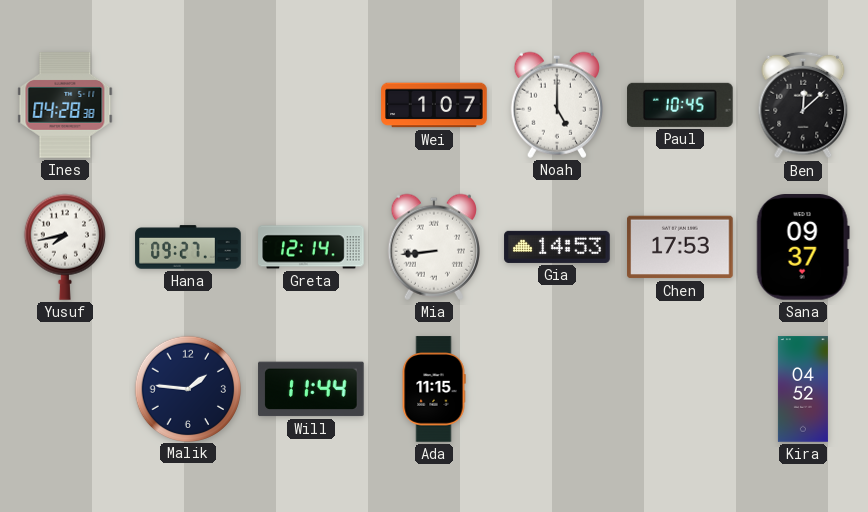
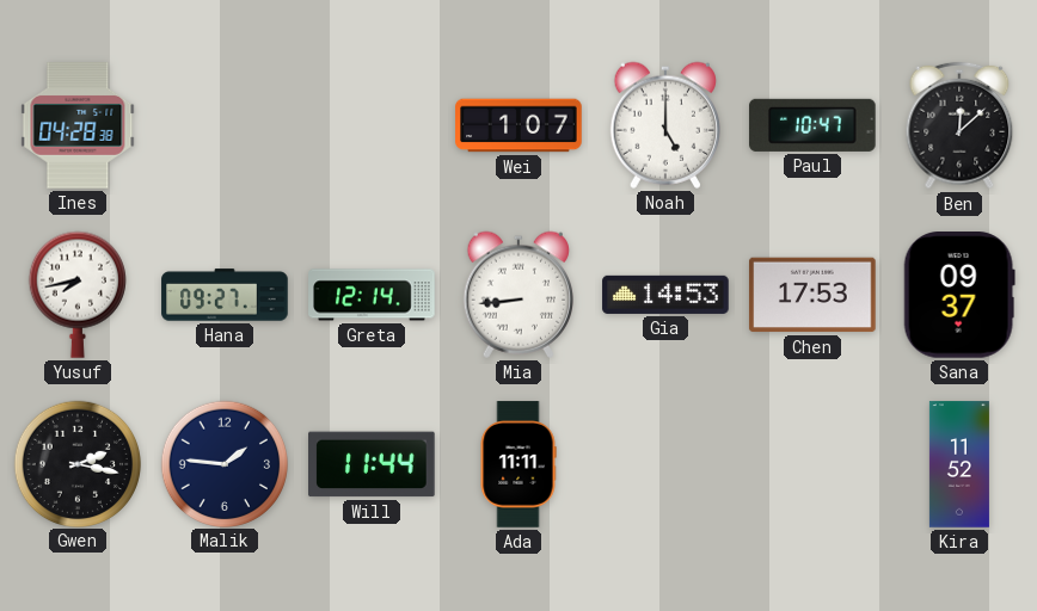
Paul: 10:45 -> 10:47 (812, 125)
Gwen: none -> 2:17 (76, 463)
Ada: 11:15 -> 11:11 (518, 464)
Kira: 04:52 -> 11:52 (959, 464)
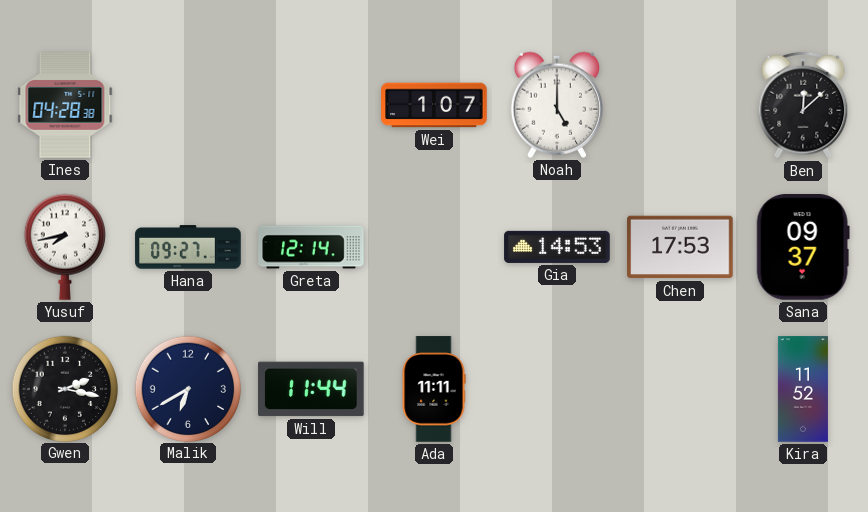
Paul: 10:47 -> none (812, 125)
Mia: 8:44 -> none (517, 295)
Malik: 1:46 -> 6:40 (187, 388)
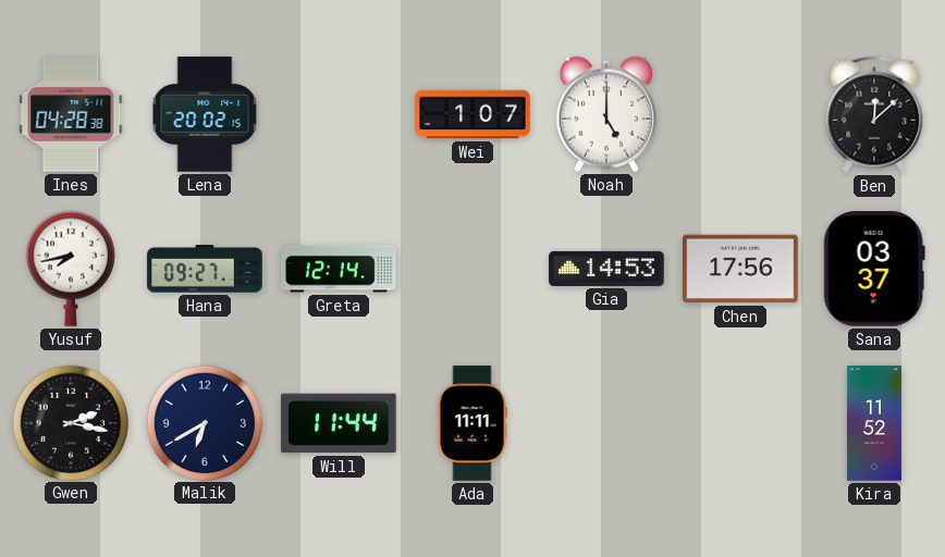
Lena: none -> 20:02 (205, 114)
Chen: 17:53 -> 17:56 (740, 269)
Sana: 09:37 -> 03:37 (874, 270)
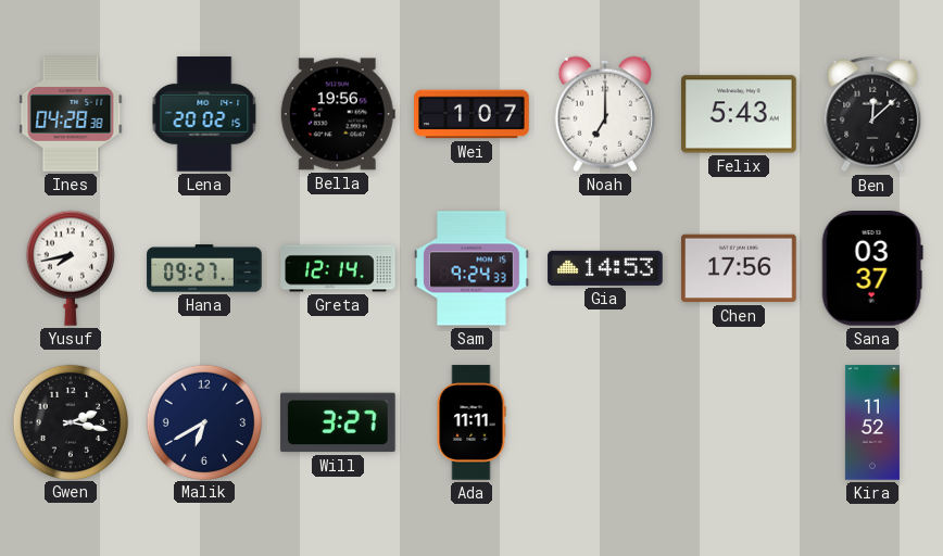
Bella: none -> 19:56 (338, 114)
Noah: 5:00 -> 7:00 (604, 114)
Felix: none -> 5:43 (739, 114)
Sam: none -> 9:24 (471, 268)
Will: 11:44 -> 3:27 (338, 422)
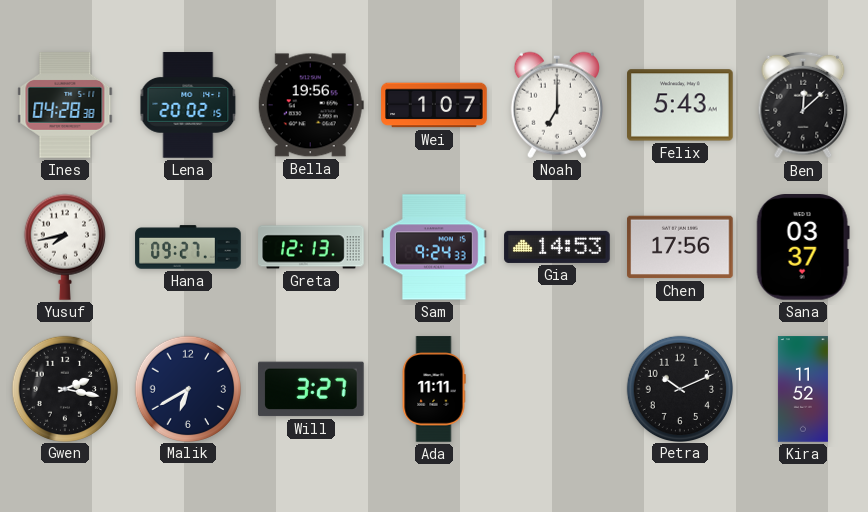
Greta: 12:14 -> 12:13 (311, 247)
Petra: none -> 10:11 (679, 388)
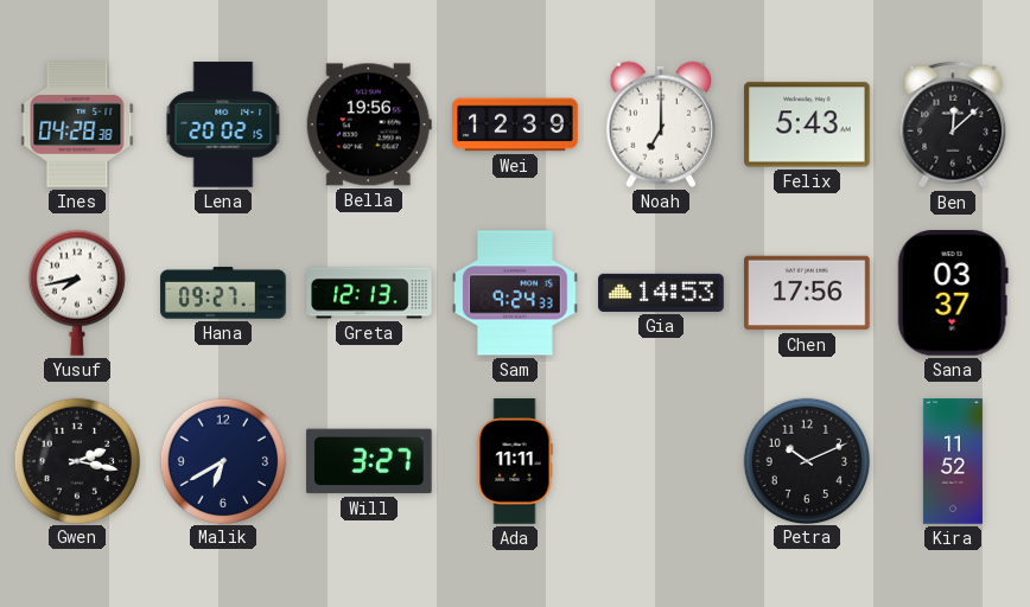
Wei: 1:07 -> 12:39 (515, 124)
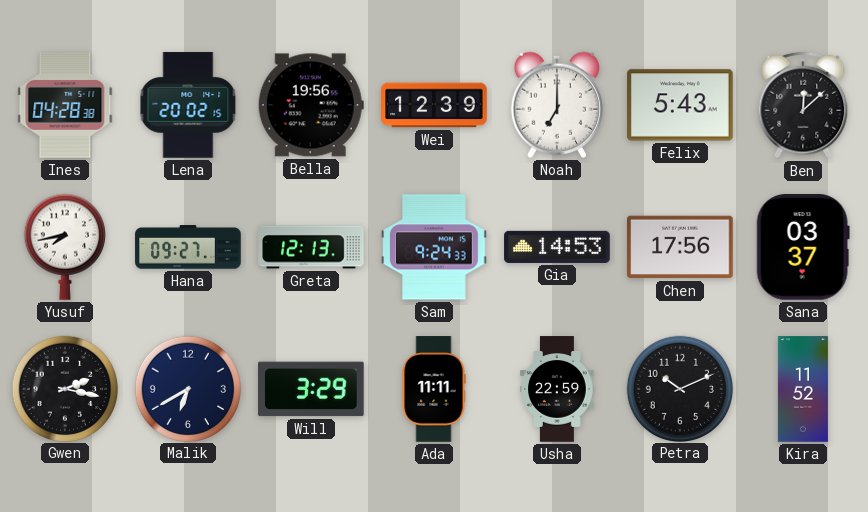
Will: 3:27 -> 3:29 (311, 389)
Usha: none -> 22:59 (558, 389)
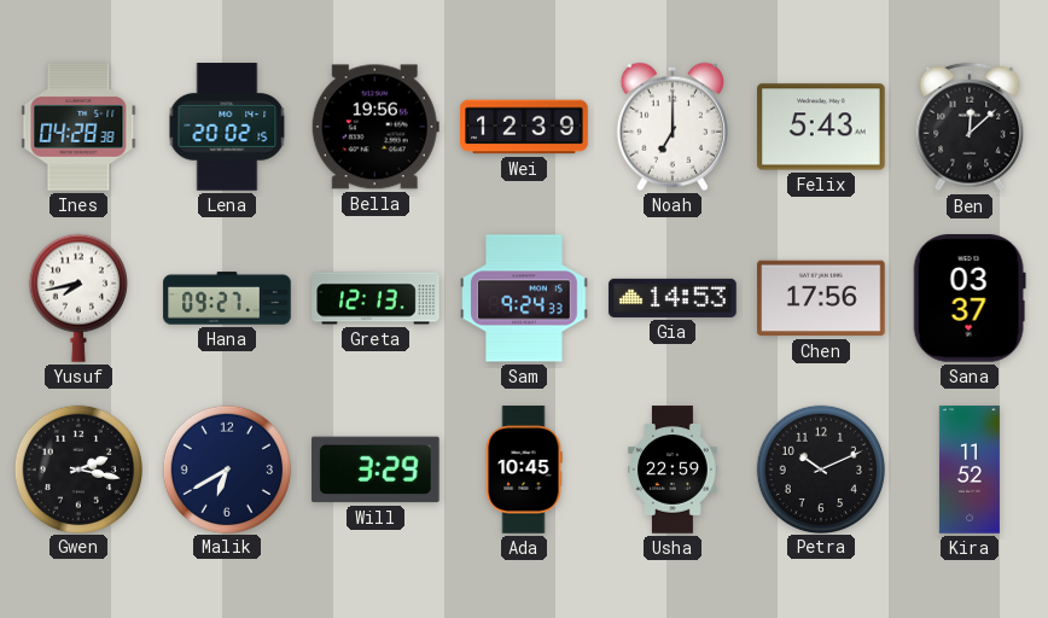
Ada: 11:11 -> 10:45 (524, 470)
